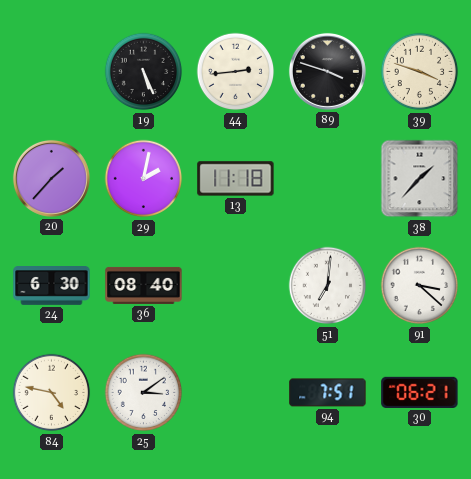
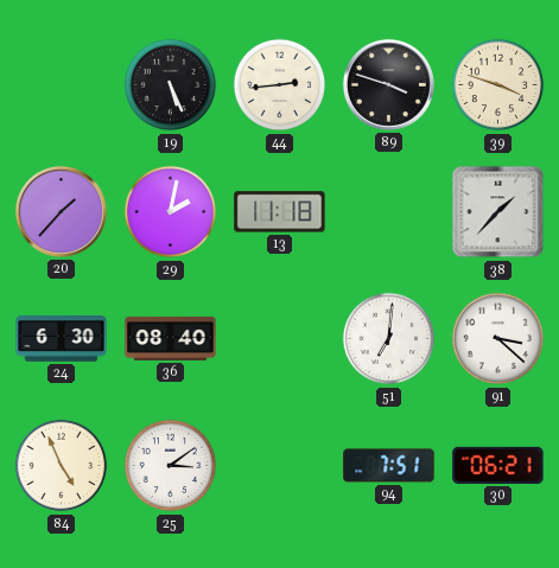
84: 4:47 -> 4:56 (62, 466)
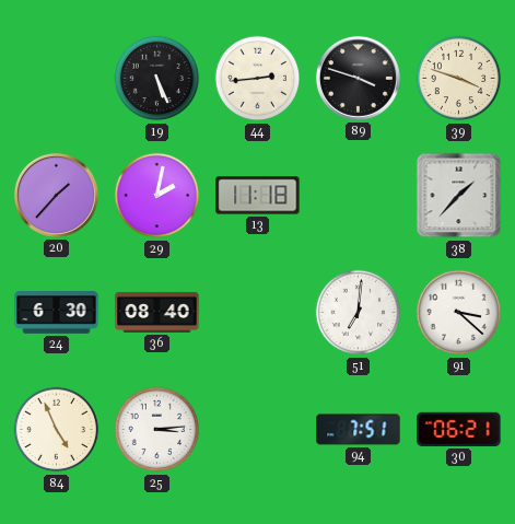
25: 3:09 -> 3:14 (157, 430)
